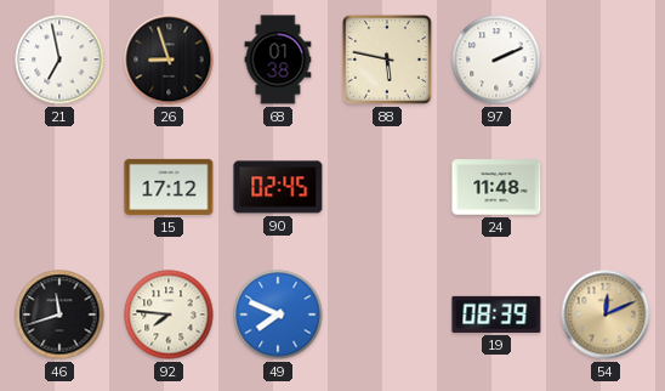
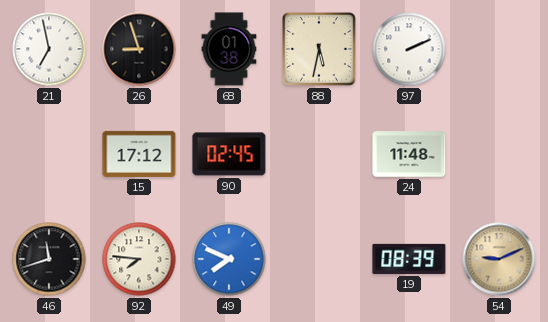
88: 5:47 -> 5:32 (320, 50)
54: 12:11 -> 9:11 (499, 259)
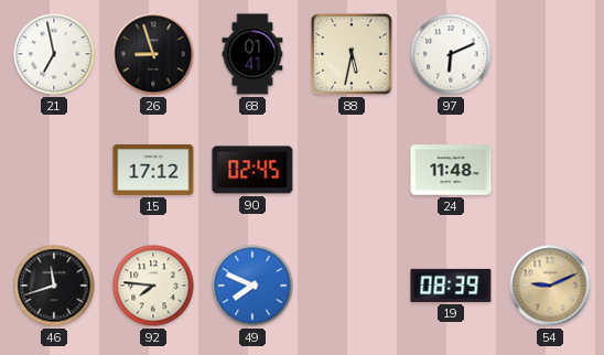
68: 01:38 -> 01:41 (252, 54)
97: 2:11 -> 6:11 (451, 54)
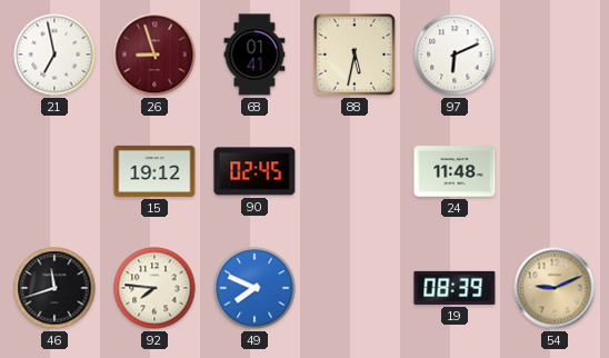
26 dial: black -> burgundy (154, 54)
15: 17:12 -> 19:12 (154, 171)
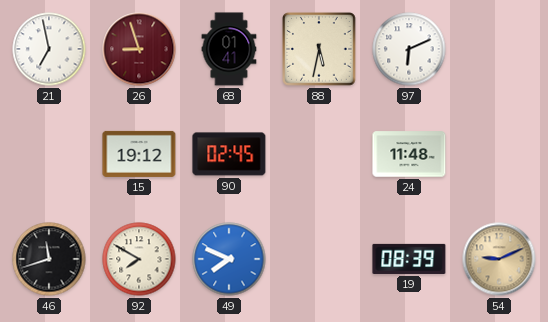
92: 7:46 -> 7:50 (139, 259)
